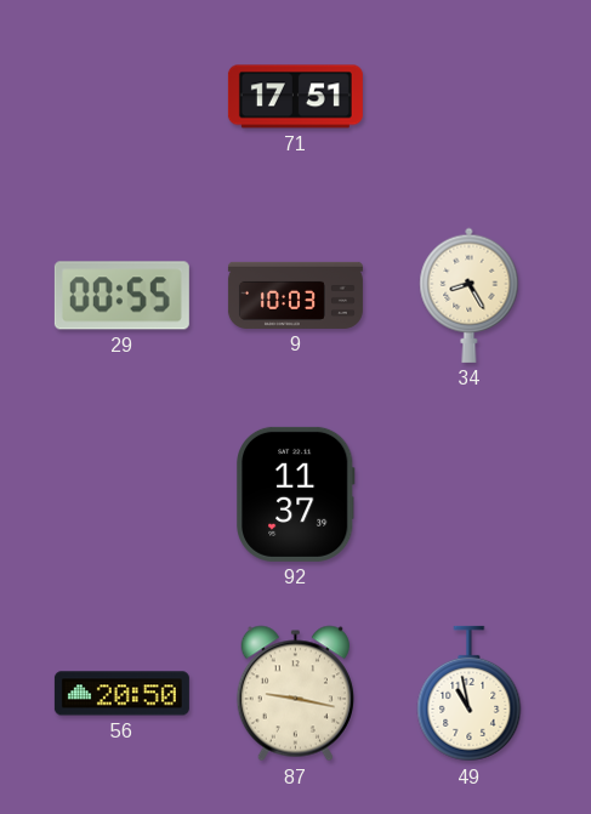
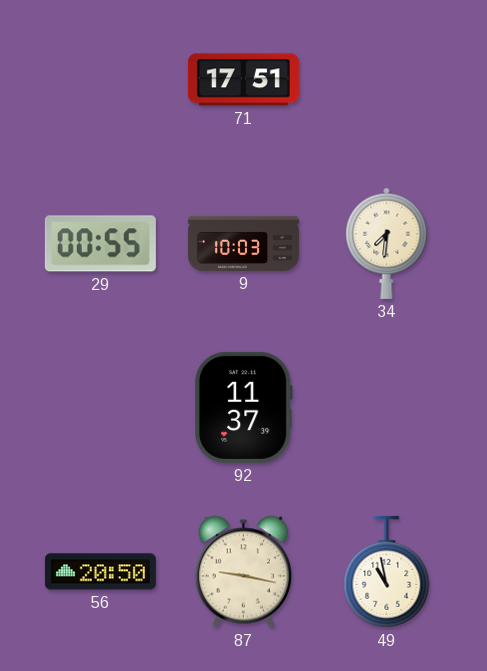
34: 8:25 -> 7:31 (387, 243)
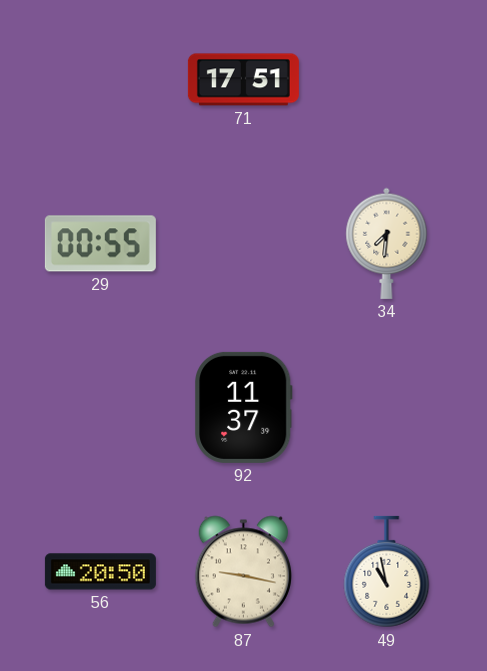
9: 10:03 -> none (243, 243)
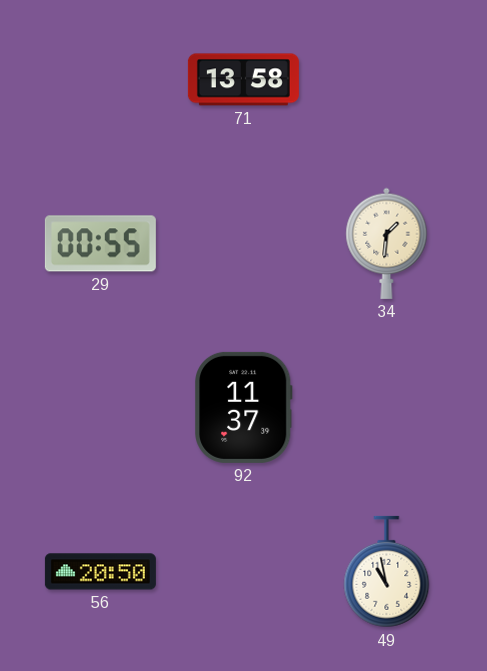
71: 17:51 -> 13:58 (243, 80)
34: 7:31 -> 1:31 (387, 243)
87: 9:17 -> none (243, 572)
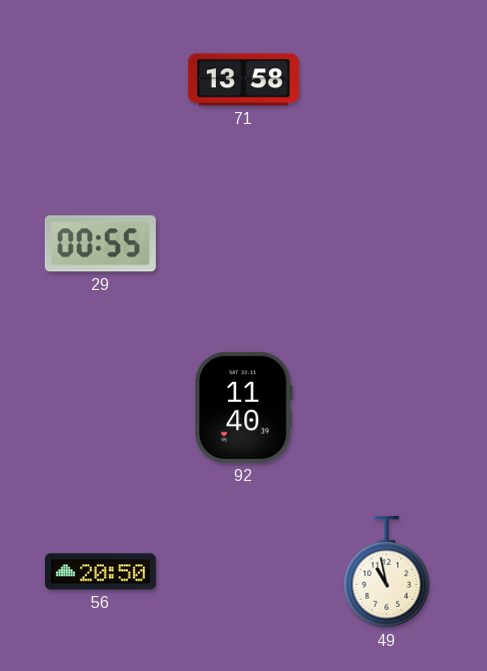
34: 1:31 -> none (387, 243)
92: 11:37 -> 11:40 (244, 407)
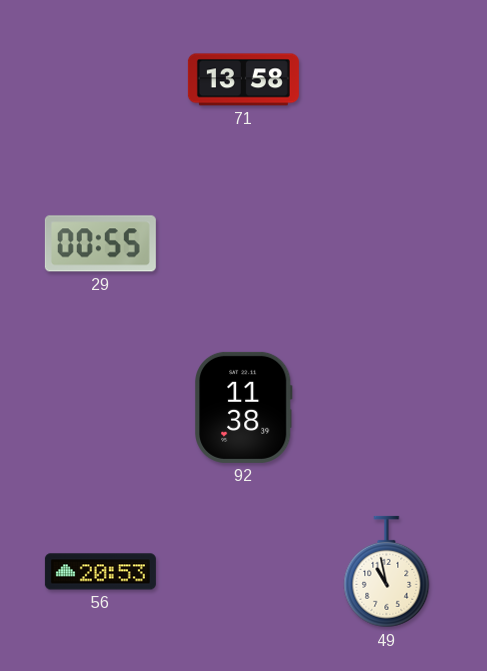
92: 11:40 -> 11:38 (244, 407)
56: 20:50 -> 20:53 (100, 572)
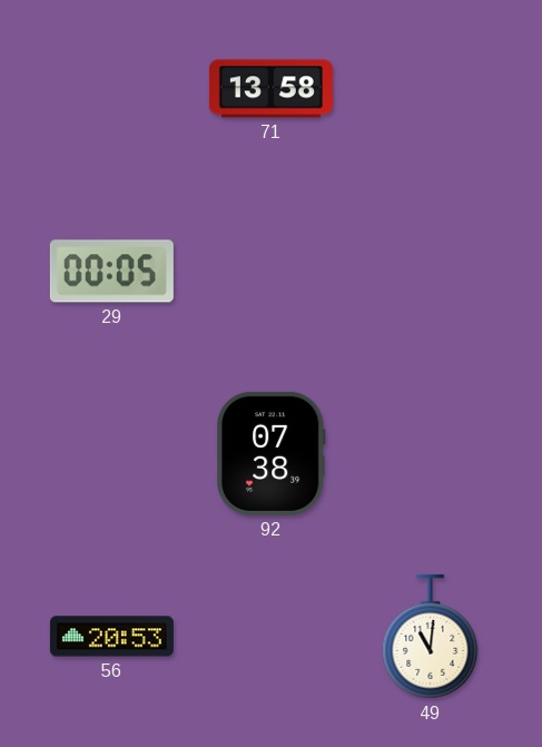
29: 00:55 -> 00:05 (111, 272)
92: 11:38 -> 07:38 (272, 453)
49: 10:58 -> 11:01 (431, 637)
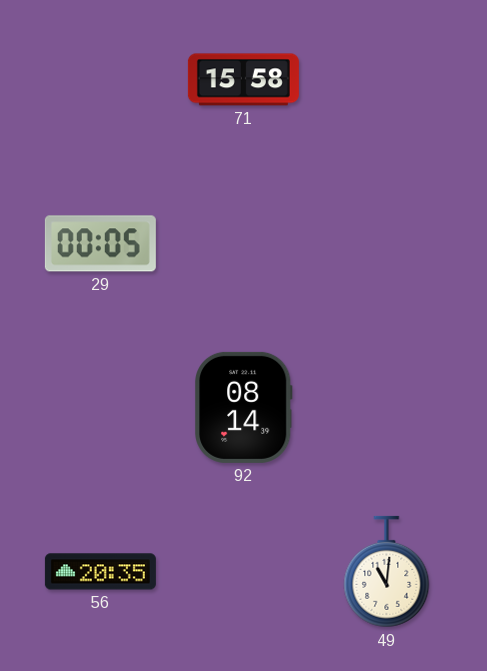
71: 13:58 -> 15:58 (243, 80)
92: 07:38 -> 08:14 (244, 407)
56: 20:53 -> 20:35 (100, 572)
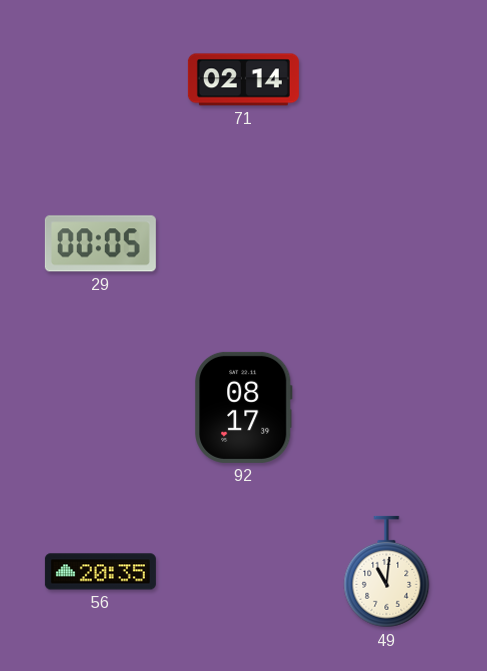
71: 15:58 -> 02:14 (243, 80)
92: 08:14 -> 08:17 (244, 407)
